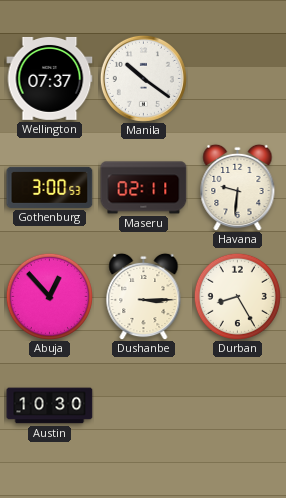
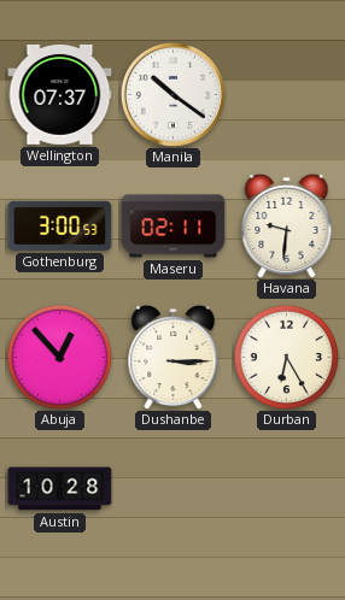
Durban: 8:25 -> 6:25 (286, 357)
Austin: 10:30 -> 10:28 (60, 489)
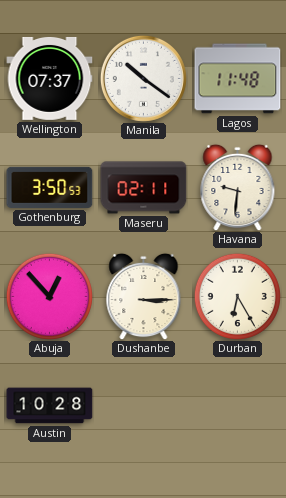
Lagos: none -> 11:48 (238, 79)
Gothenburg: 3:00 -> 3:50 (50, 187)
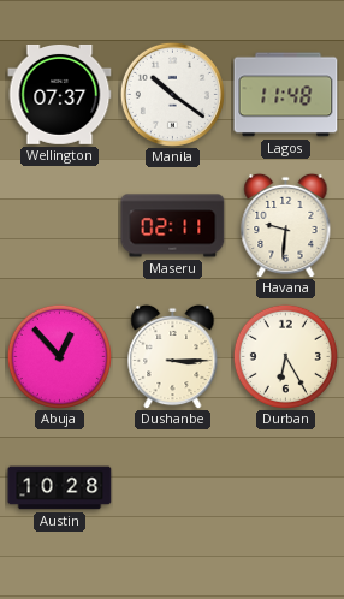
Gothenburg: 3:50 -> none (50, 187)
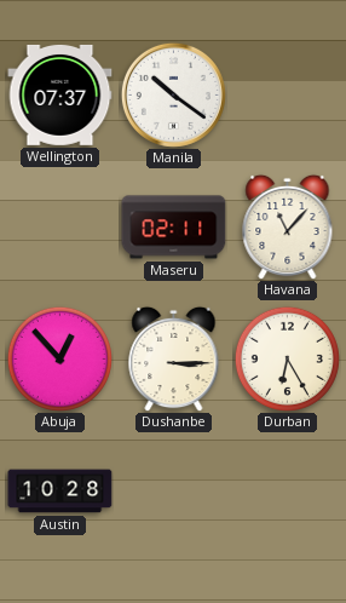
Lagos: 11:48 -> none (286, 95)
Havana: 9:31 -> 11:07 (288, 226)
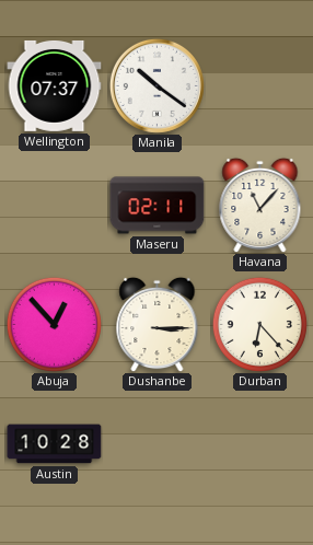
Durban: 6:25 -> 6:23 (259, 324)
